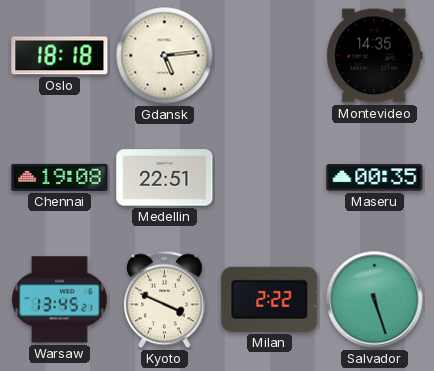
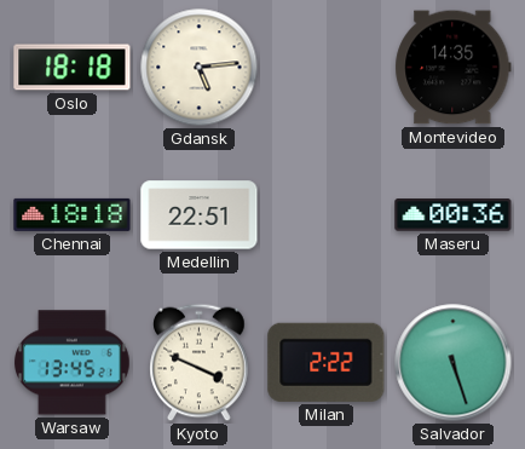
Chennai: 19:08 -> 18:18 (73, 214)
Maseru: 00:35 -> 00:36 (454, 215)
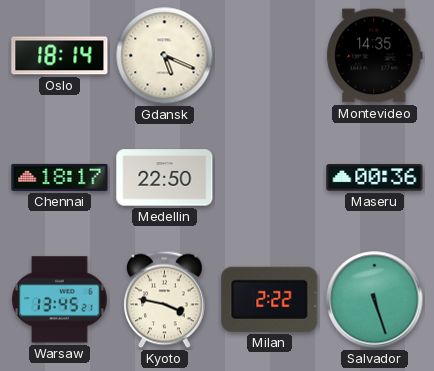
Oslo: 18:18 -> 18:14 (60, 56)
Gdansk: 5:14 -> 5:19 (165, 56)
Chennai: 18:18 -> 18:17 (60, 177)
Medellin: 22:51 -> 22:50 (165, 178)
Kyoto: 3:49 -> 3:47 (165, 300)
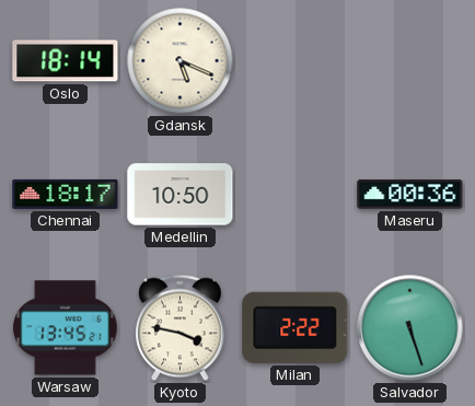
Montevideo: 14:35 -> none (375, 56)
Medellin: 22:50 -> 10:50 (181, 195)
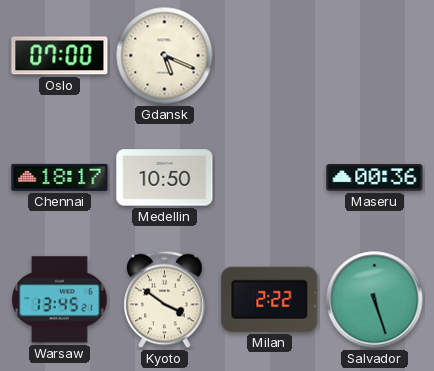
Oslo: 18:14 -> 07:00 (60, 56)
Kyoto: 3:47 -> 3:51 (165, 300)
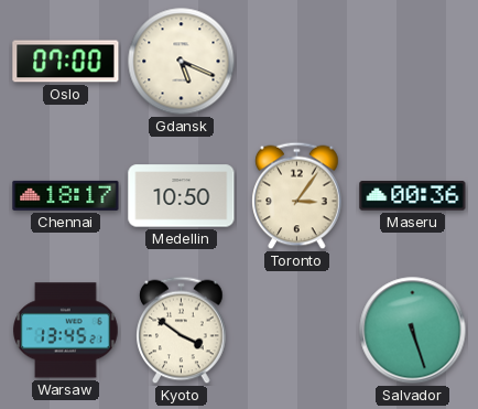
Toronto: none -> 3:06 (297, 196)
Milan: 2:22 -> none (270, 299)
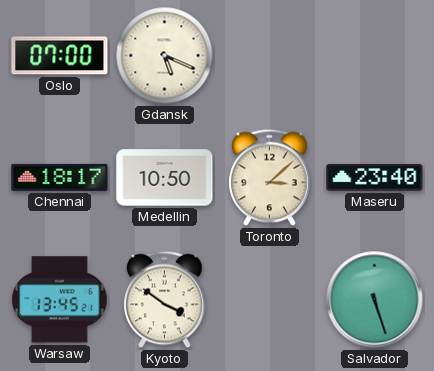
Toronto: 3:06 -> 3:08 (270, 178)
Maseru: 00:36 -> 23:40 (375, 178)
